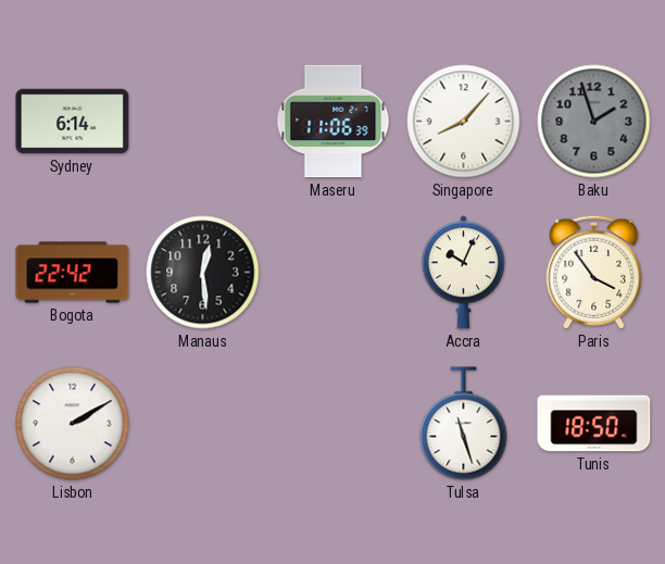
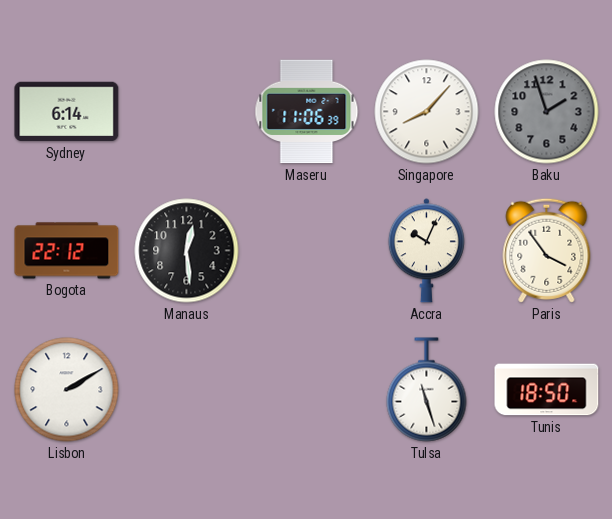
Bogota: 22:42 -> 22:12 (67, 251)
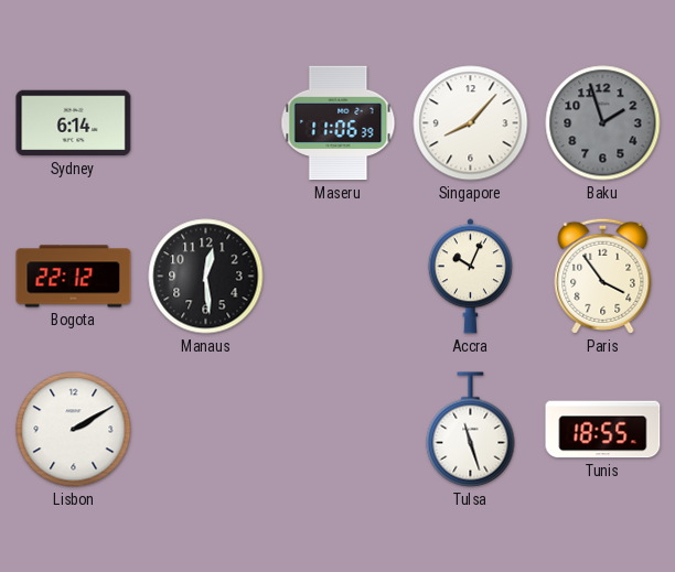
Tunis: 18:50 -> 18:55 (603, 430)
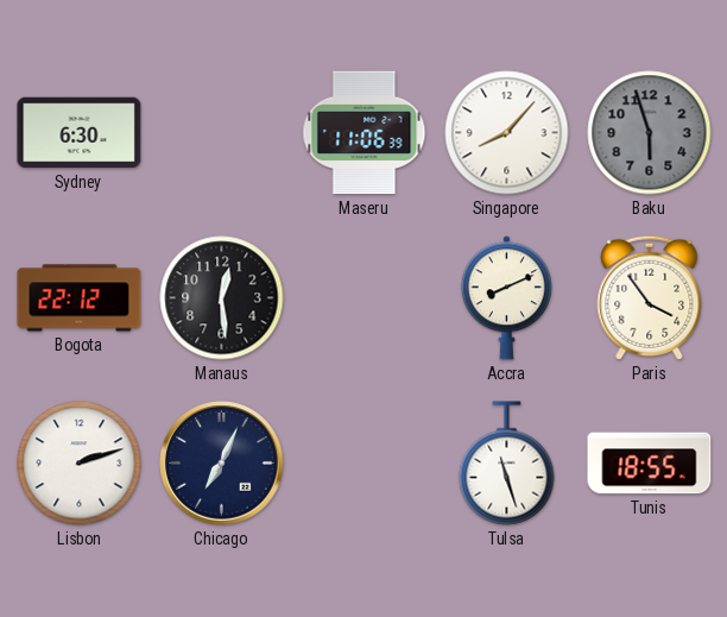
Sydney: 6:14 -> 6:30 (80, 133)
Baku: 1:57 -> 5:57 (650, 133)
Accra: 10:04 -> 8:11 (506, 298)
Lisbon: 2:10 -> 2:12 (80, 464)
Chicago: none -> 7:04 (222, 464)
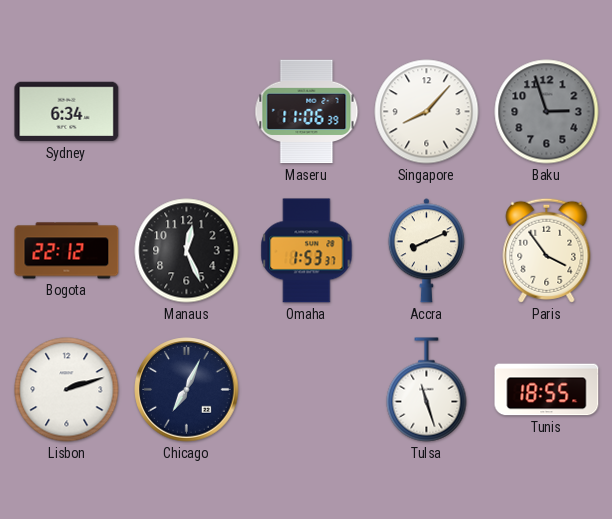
Sydney: 6:30 -> 6:34 (67, 112)
Baku: 5:57 -> 2:57 (547, 112)
Manaus: 12:29 -> 12:26 (187, 251)
Omaha: none -> 1:53 (307, 251)
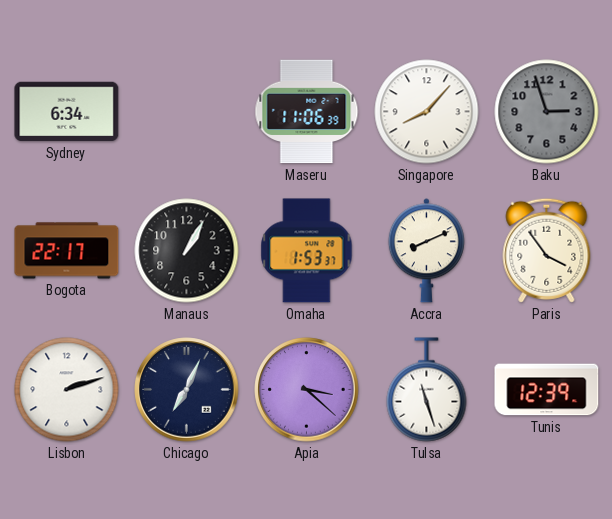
Bogota: 22:12 -> 22:17 (67, 251)
Manaus: 12:26 -> 1:05 (187, 251)
Apia: none -> 3:22 (307, 390)
Tunis: 18:55 -> 12:39 (547, 390)
